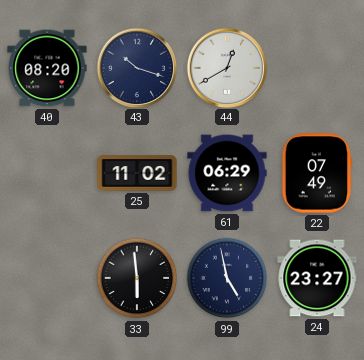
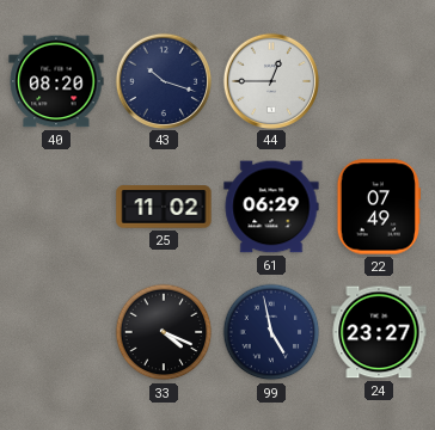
44: 12:40 -> 12:45 (270, 80)
33: 5:59 -> 4:19 (164, 332)
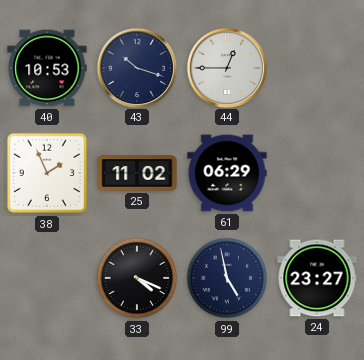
40: 08:20 -> 10:53 (47, 68)
38: none -> 1:56 (47, 173)
22: 07:49 -> none (378, 207)
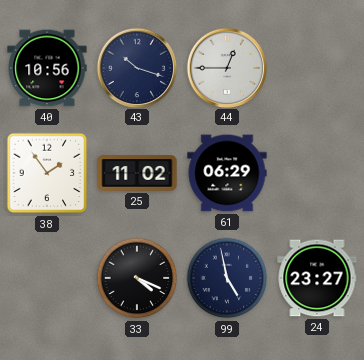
40: 10:53 -> 10:56 (47, 68)
38: 1:56 -> 1:54 (47, 173)
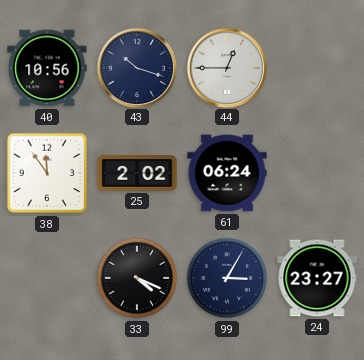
38: 1:54 -> 11:54 (47, 173)
25: 11:02 -> 2:02 (137, 173)
61: 06:29 -> 06:24 (227, 173)
99: 4:58 -> 3:05 (227, 278)
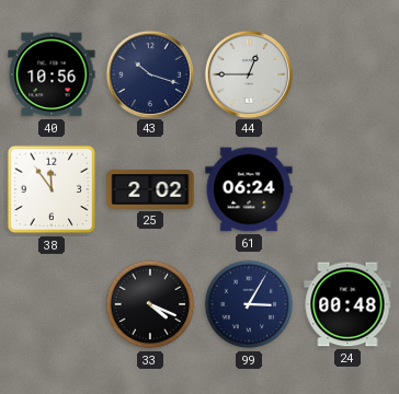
24: 23:27 -> 00:48 (347, 304)
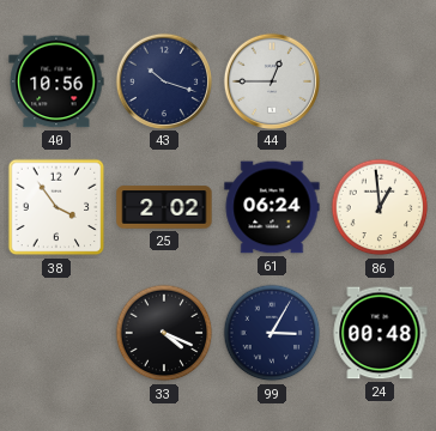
38: 11:54 -> 3:54 (56, 207)
86: none -> 12:59 (380, 207)
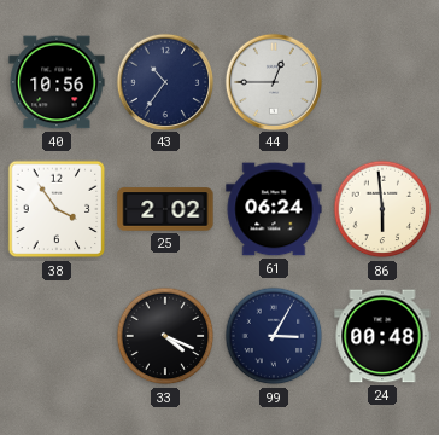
43: 10:18 -> 10:36 (164, 81)
86: 12:59 -> 5:59 (382, 209)
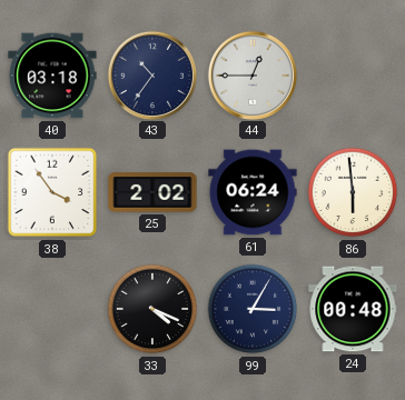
40: 10:56 -> 03:18 (52, 76)
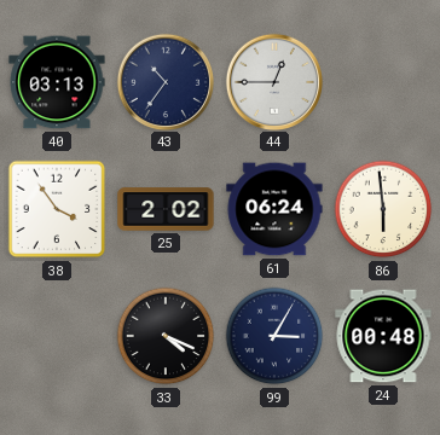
40: 03:18 -> 03:13 (57, 82)
